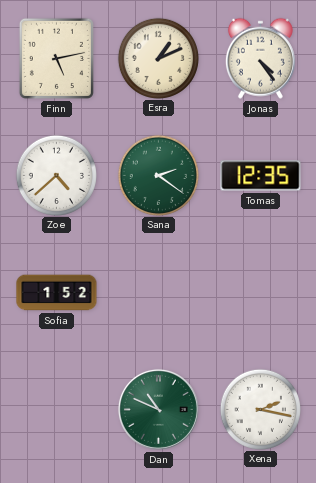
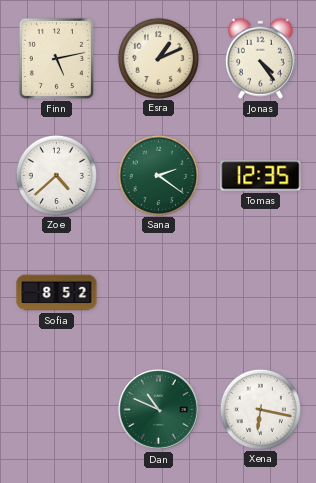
Sofia: 1:52 -> 8:52 (57, 293)
Xena: 2:17 -> 6:17 (260, 409)
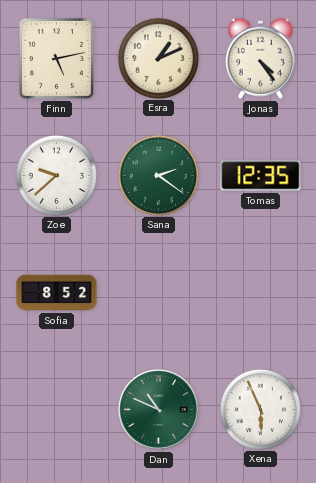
Zoe: 4:38 -> 9:38 (56, 175)
Xena: 6:17 -> 5:56 (260, 409)
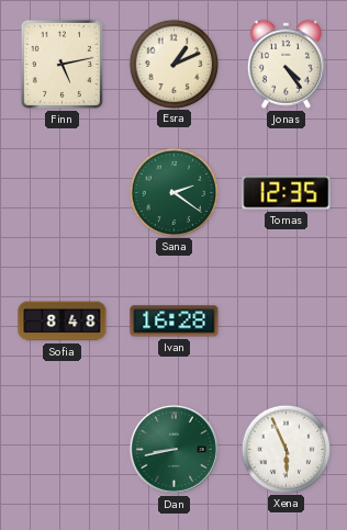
Zoe: 9:38 -> none (56, 175)
Sofia: 8:52 -> 8:48 (63, 322)
Ivan: none -> 16:28 (175, 322)
Dan: 10:49 -> 8:43 (173, 449)
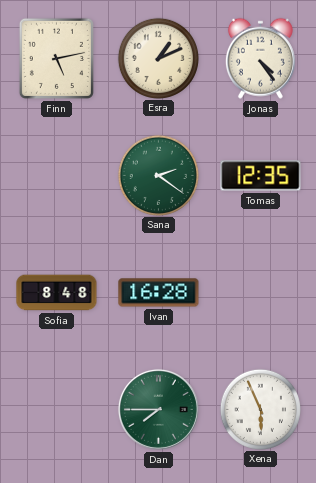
Dan: 8:43 -> 7:45 (158, 409)
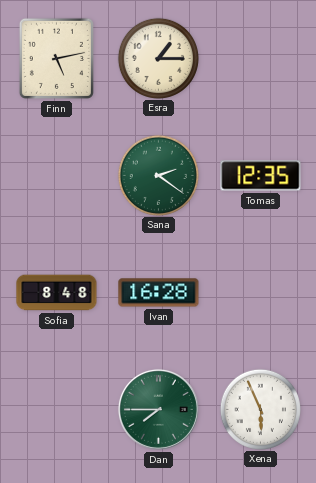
Esra: 1:11 -> 1:15 (158, 58)
Jonas: 4:24 -> none (260, 58)
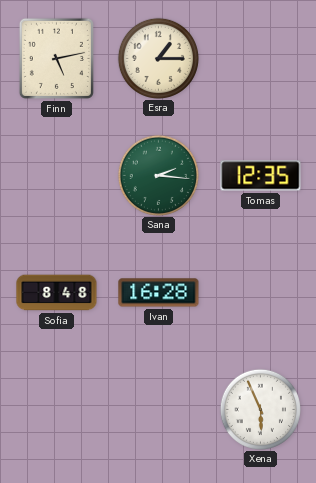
Sana: 2:21 -> 2:16 (158, 175)
Dan: 7:45 -> none (158, 409)
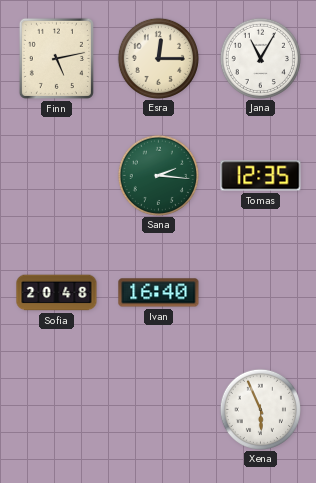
Esra: 1:15 -> 12:15 (158, 58)
Jana: none -> 11:05 (260, 58)
Sofia: 8:48 -> 20:48 (57, 293)
Ivan: 16:28 -> 16:40 (159, 293)
